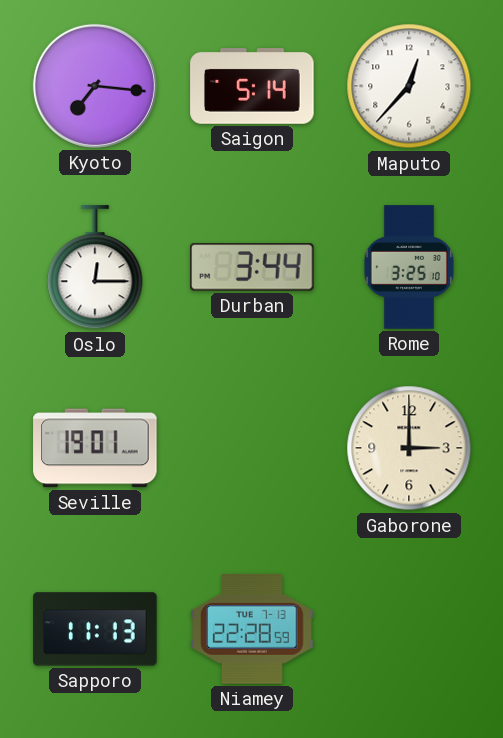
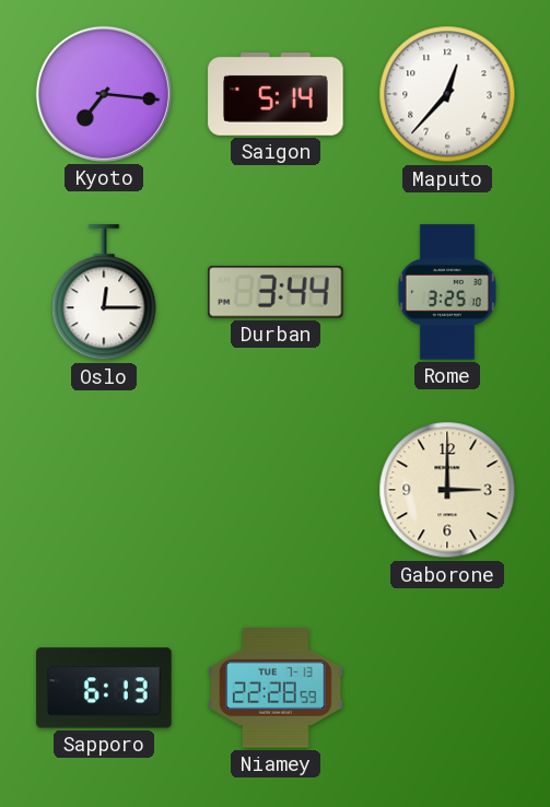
Seville: 19:01 -> none (95, 448)
Sapporo: 11:13 -> 6:13 (104, 688)
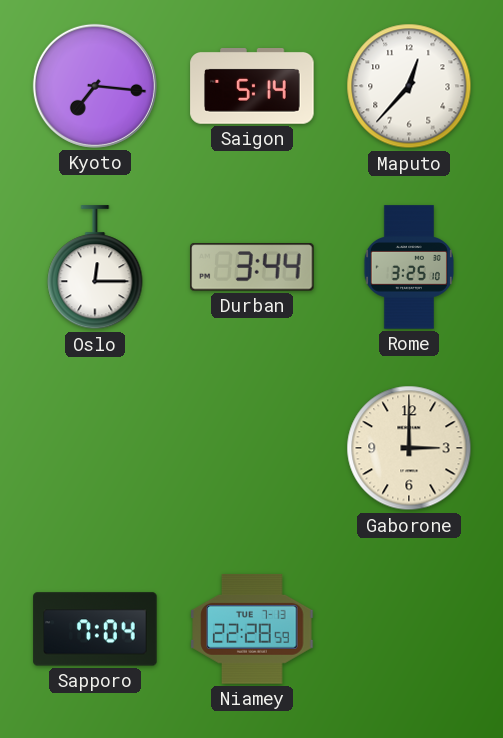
Sapporo: 6:13 -> 7:04 (95, 629)
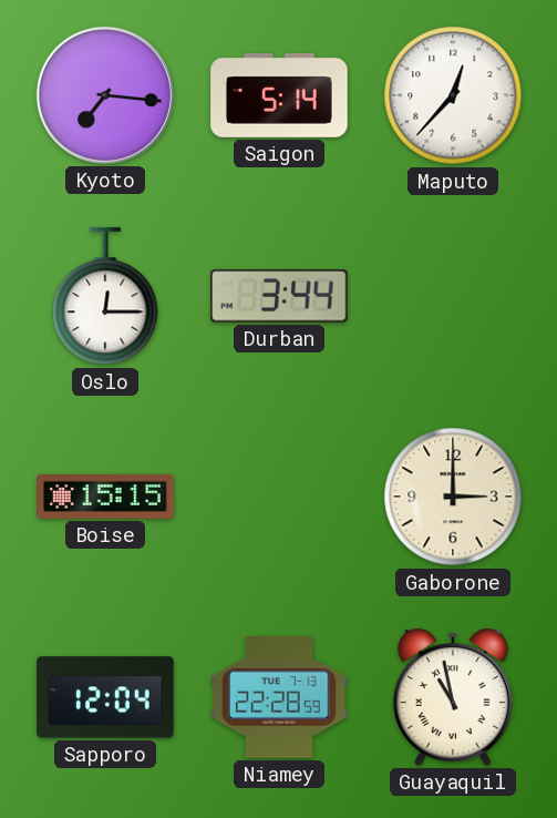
Rome: 3:25 -> none (409, 267)
Boise: none -> 15:15 (105, 497)
Sapporo: 7:04 -> 12:04 (105, 697)
Guayaquil: none -> 10:58 (453, 698)
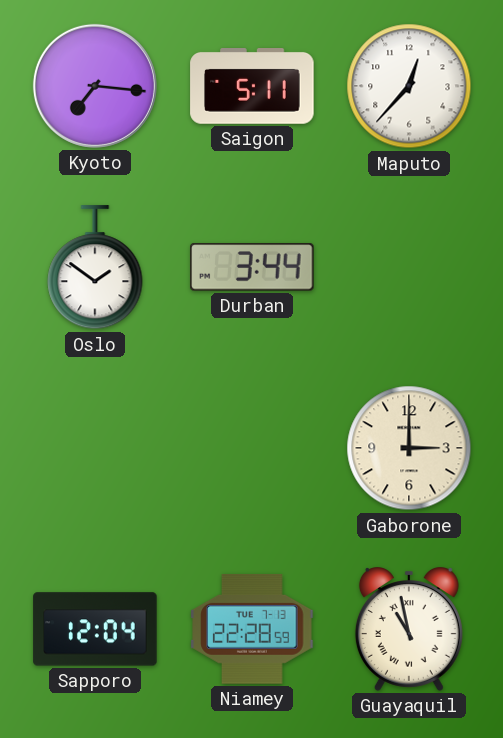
Saigon: 5:14 -> 5:11 (252, 87)
Oslo: 12:15 -> 1:51 (95, 268)
Boise: 15:15 -> none (105, 497)
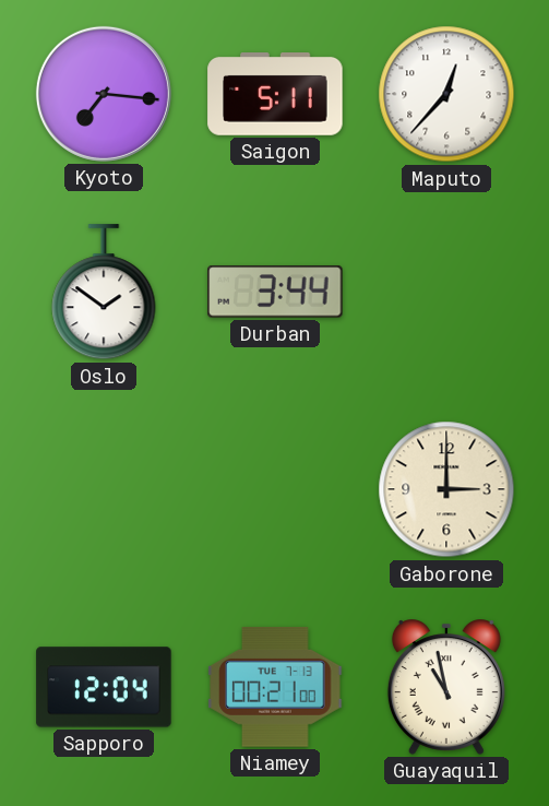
Niamey: 22:28 -> 00:21 (275, 687)
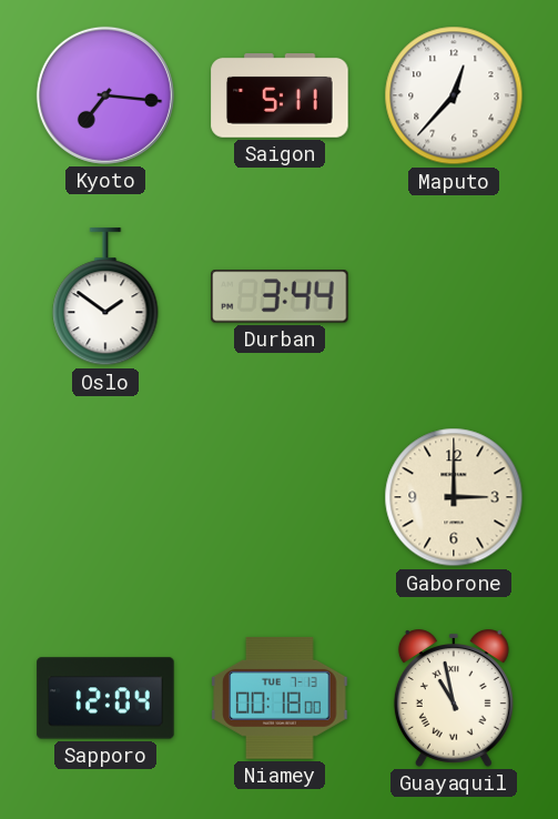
Niamey: 00:21 -> 00:18 (280, 698)
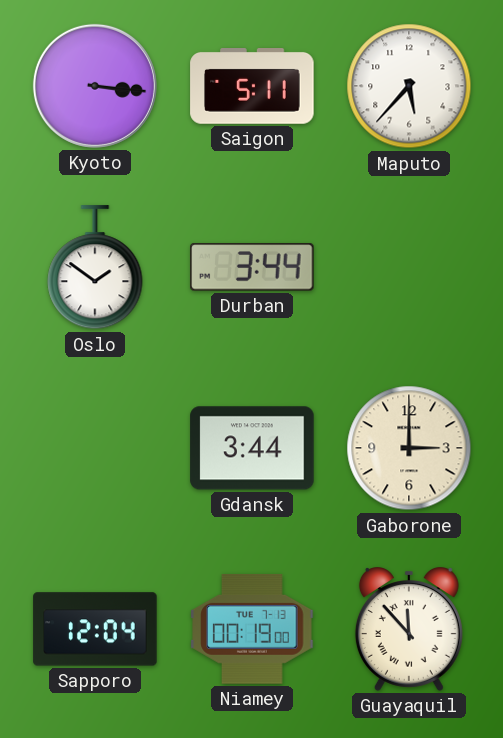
Kyoto: 7:16 -> 3:16 (95, 86)
Maputo: 12:37 -> 5:37 (409, 86)
Gdansk: none -> 3:44 (252, 448)
Niamey: 00:18 -> 00:19 (252, 629)
Guayaquil: 10:58 -> 11:53 (409, 630)
